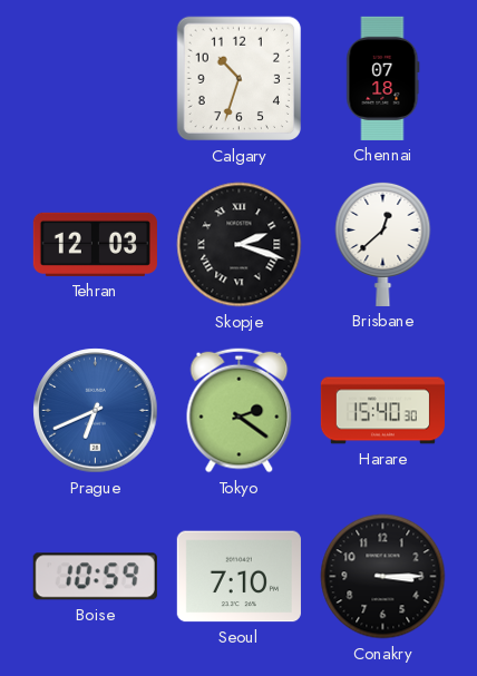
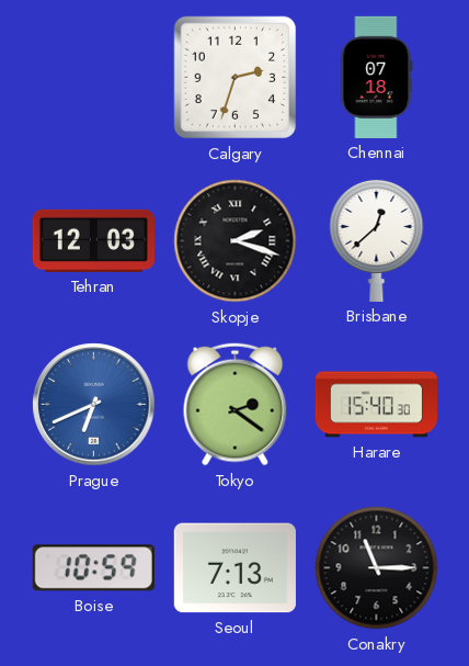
Calgary: 10:33 -> 2:33 (236, 78)
Seoul: 7:10 -> 7:13 (234, 568)
Conakry: 3:15 -> 11:15 (377, 568)
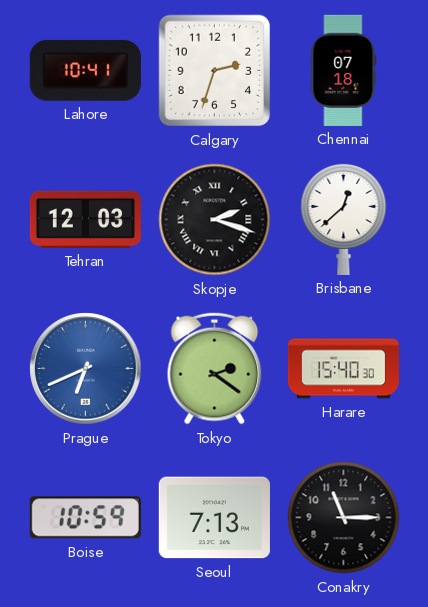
Lahore: none -> 10:41 (85, 70)
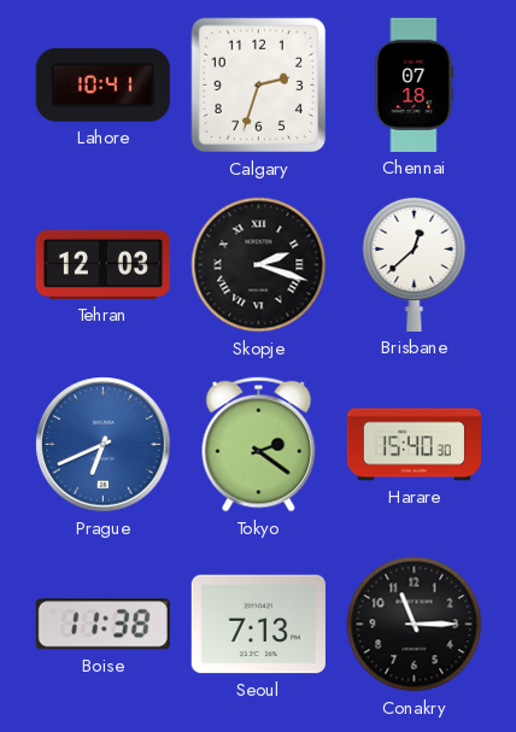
Boise: 10:59 -> 11:38 (102, 625)
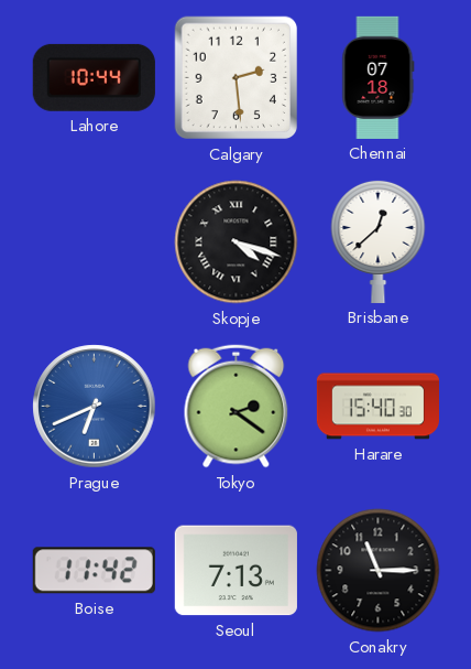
Lahore: 10:41 -> 10:44 (94, 77)
Calgary: 2:33 -> 2:29 (237, 78)
Tehran: 12:03 -> none (102, 264)
Skopje: 2:18 -> 4:18 (237, 242)
Boise: 11:38 -> 11:42 (94, 571)
